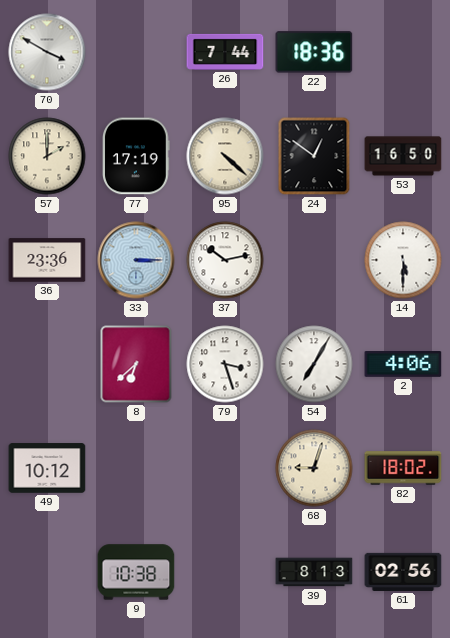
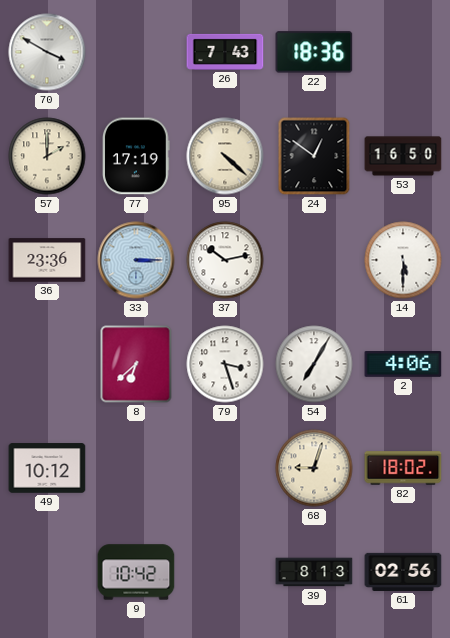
26: 7:44 -> 7:43 (225, 52)
9: 10:38 -> 10:42 (136, 572)
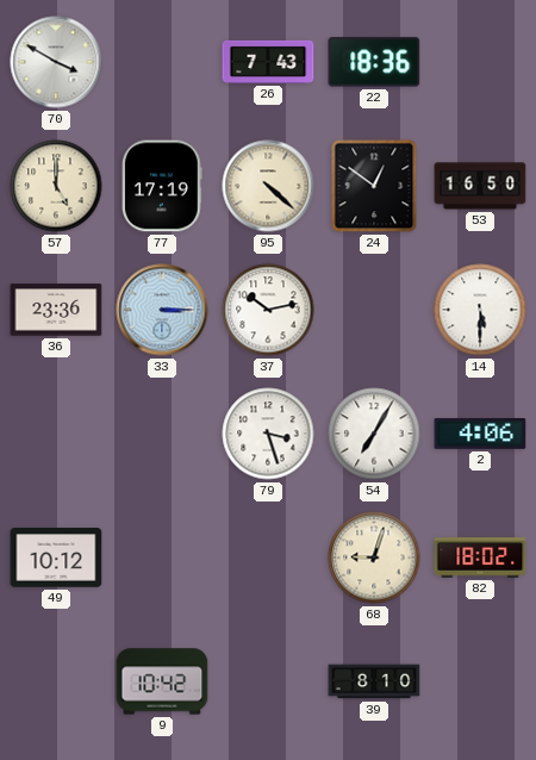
57: 2:00 -> 5:00 (56, 186)
8: 6:38 -> none (136, 364)
39: 8:13 -> 8:10 (374, 681)
61: 02:56 -> none (403, 572)
